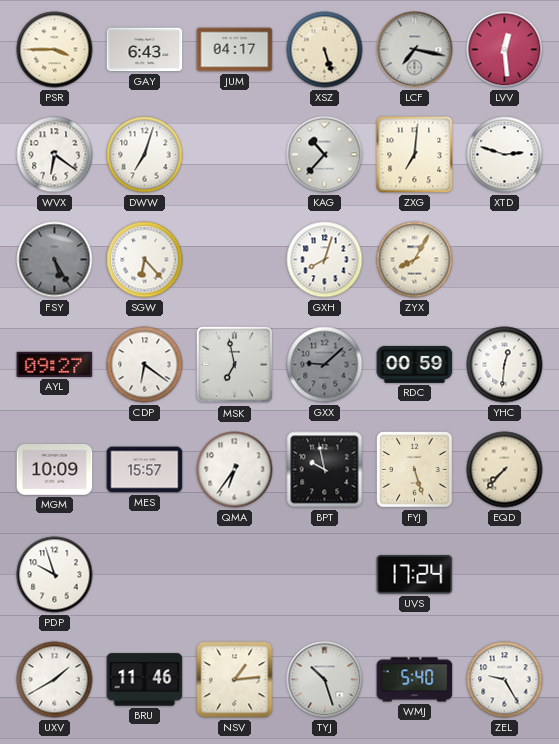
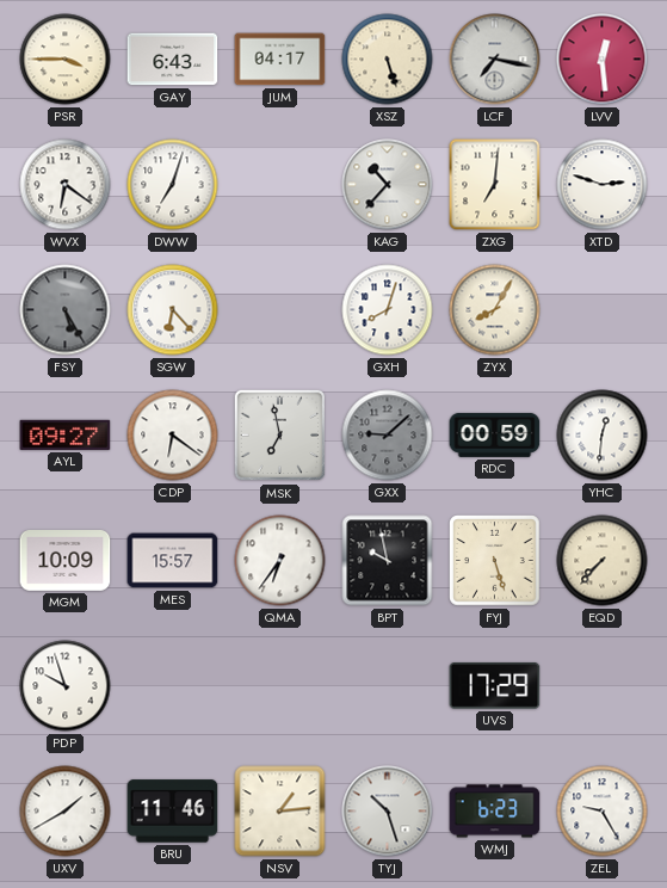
UVS: 17:24 -> 17:29 (495, 686)
WMJ: 5:40 -> 6:23 (495, 812)
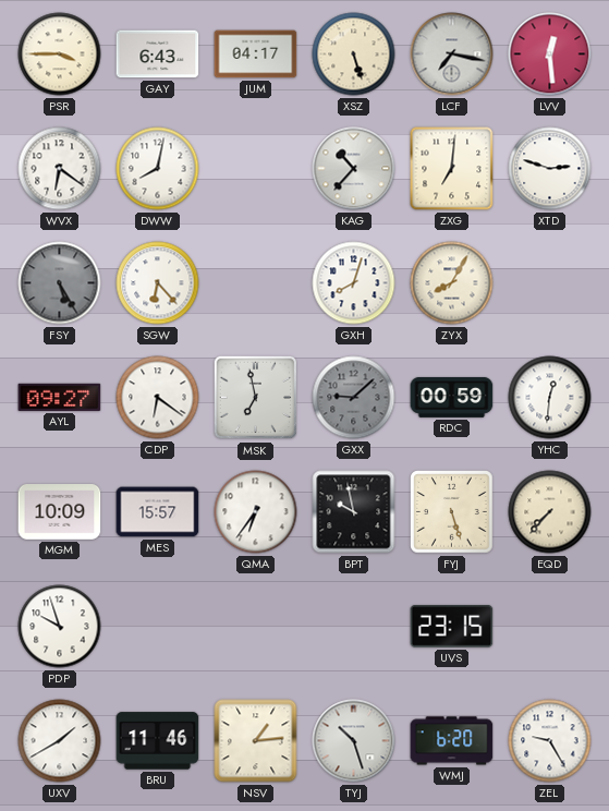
DWW: 7:03 -> 8:02 (158, 169)
UVS: 17:29 -> 23:15 (452, 627)
WMJ: 6:23 -> 6:20 (452, 741)
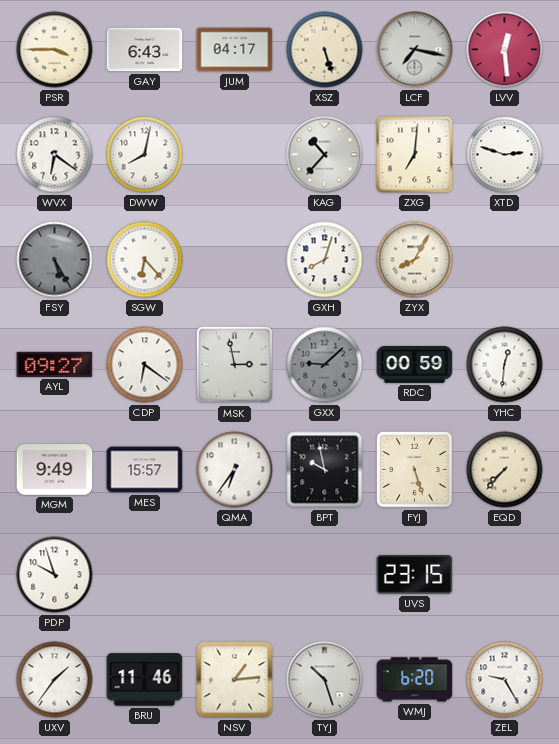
MSK: 6:58 -> 2:58 (235, 365)
MGM: 10:09 -> 9:49 (55, 470)
UXV: 1:40 -> 1:36 (55, 680)
